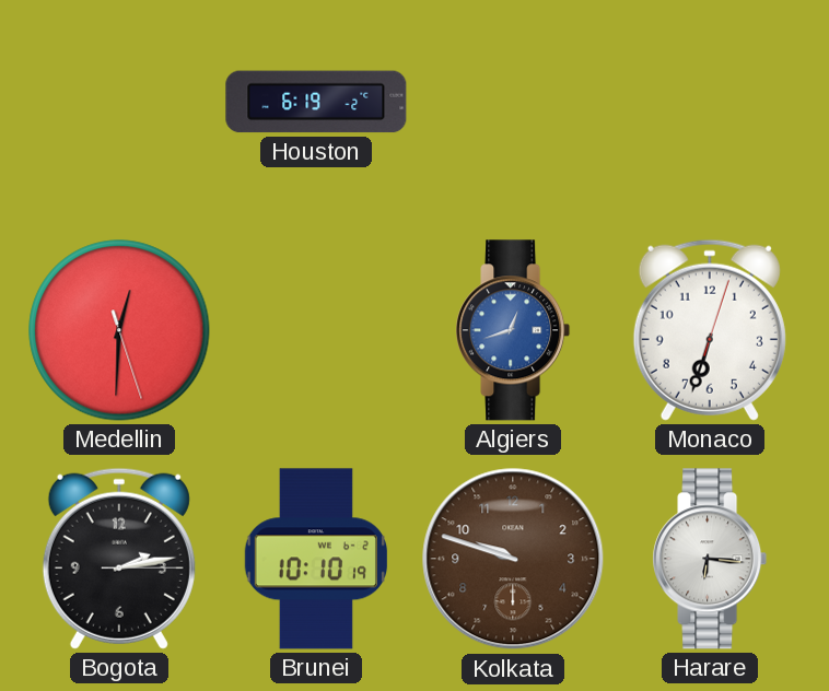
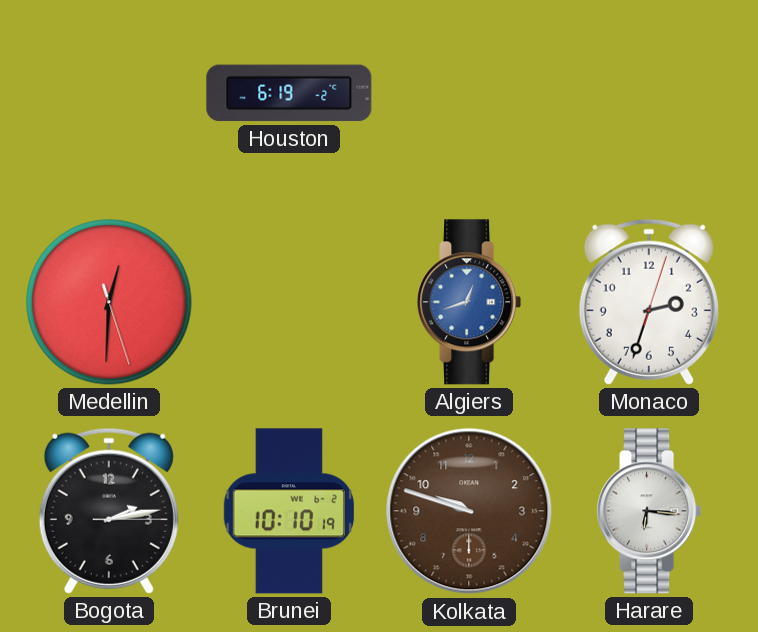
Monaco: 6:33 -> 2:33 (649, 302)
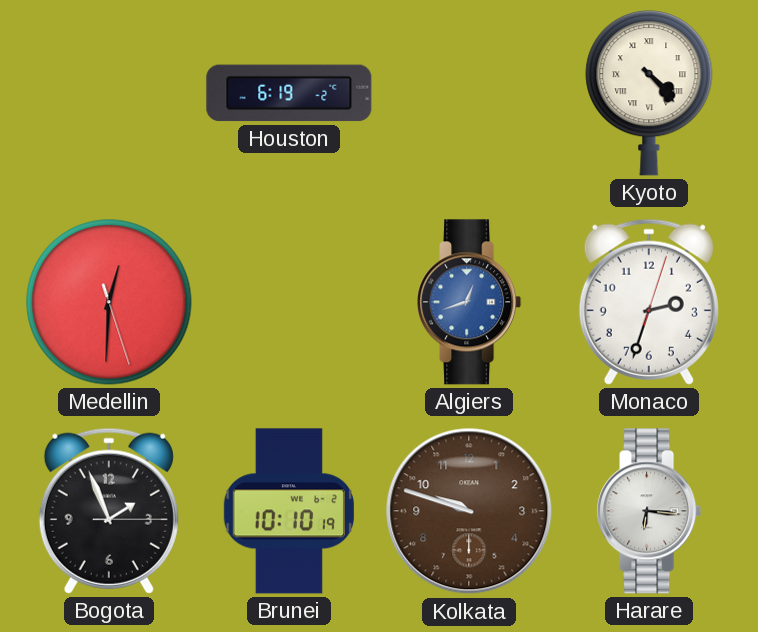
Kyoto: none -> 4:23 (649, 93)
Bogota: 2:13 -> 1:56 (109, 511)
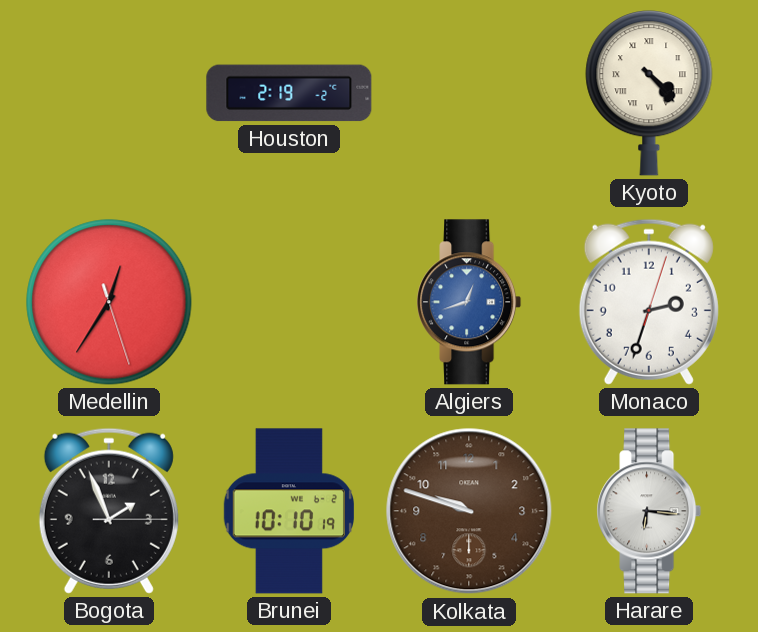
Houston: 6:19 -> 2:19 (289, 93)
Medellin: 12:30 -> 12:35 (109, 302)
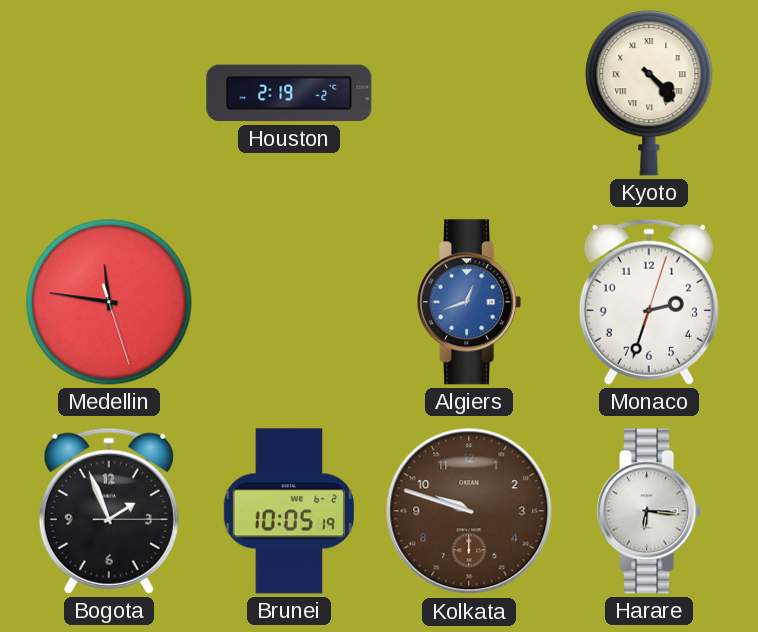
Medellin: 12:35 -> 11:46 (109, 302)
Brunei: 10:10 -> 10:05 (288, 511)
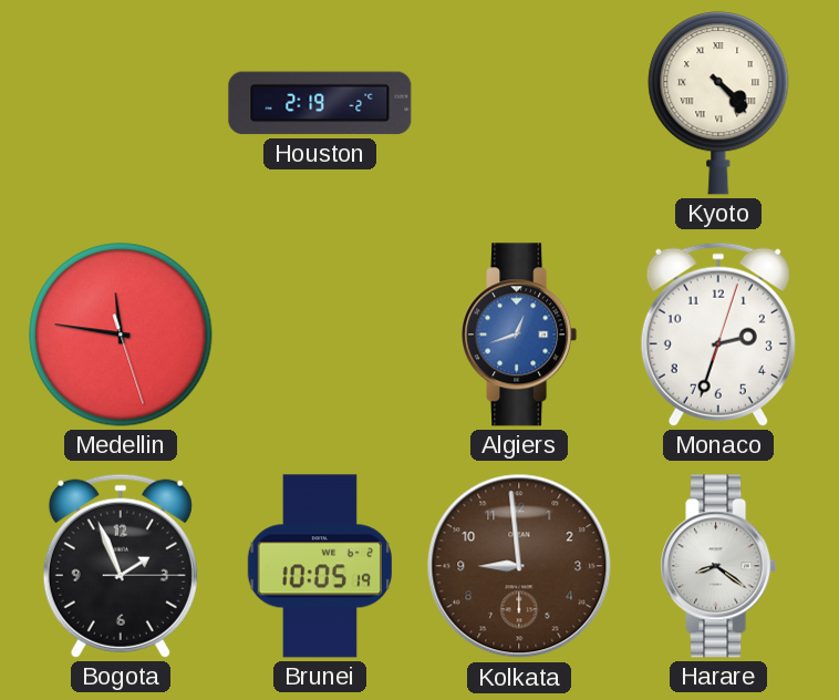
Kolkata: 9:48 -> 8:59 (519, 566)
Harare: 6:16 -> 8:21 (718, 566)
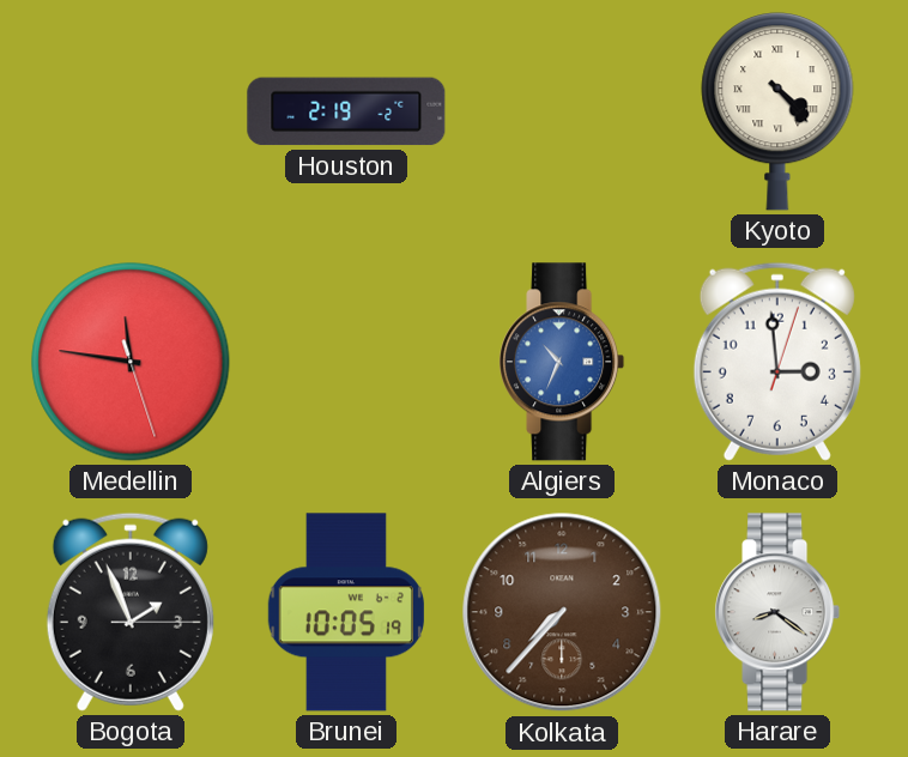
Algiers: 12:42 -> 10:34 (562, 362)
Monaco: 2:33 -> 2:59 (777, 362)
Kolkata: 8:59 -> 7:37 (562, 612)
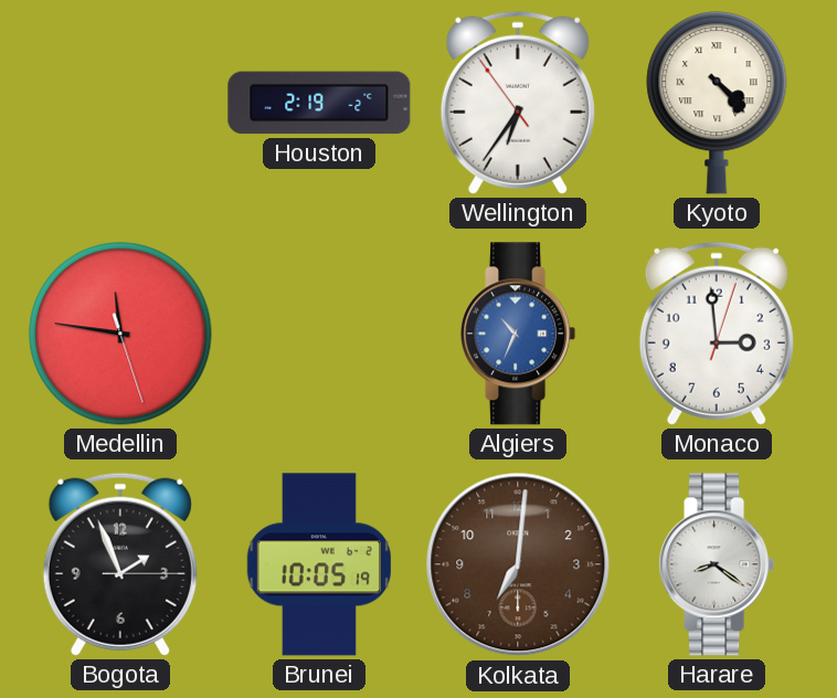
Wellington: none -> 6:35 (518, 103)
Kolkata: 7:37 -> 7:01 (518, 564)
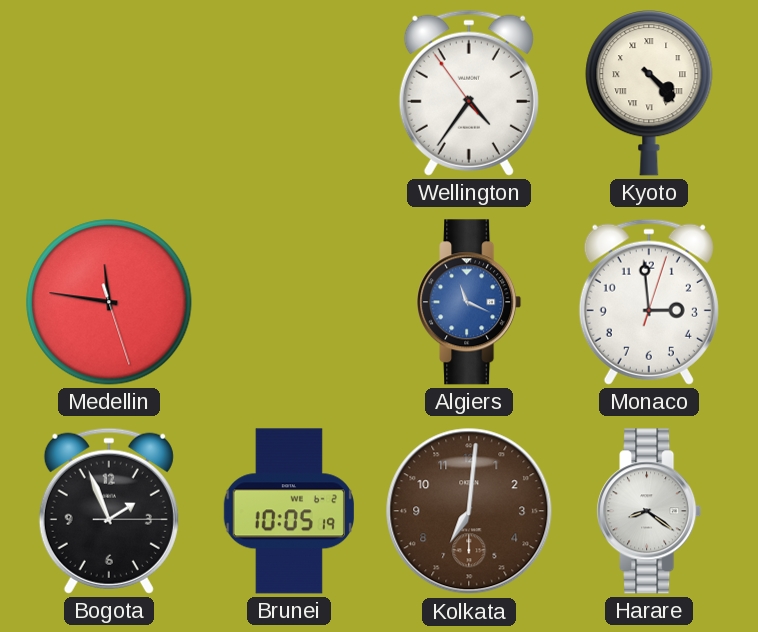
Houston: 2:19 -> none (319, 103)
Wellington: 6:35 -> 4:35 (469, 93)
Algiers: 10:34 -> 11:19 (469, 302)
